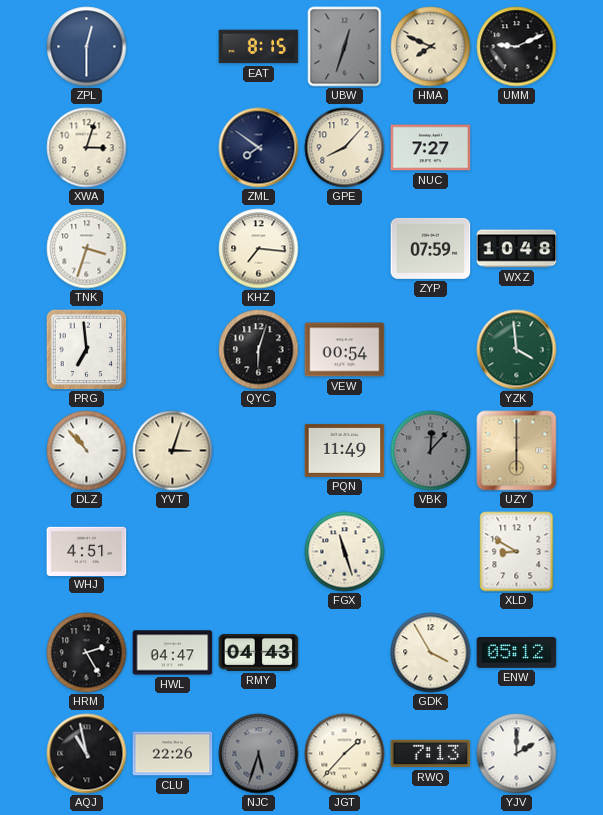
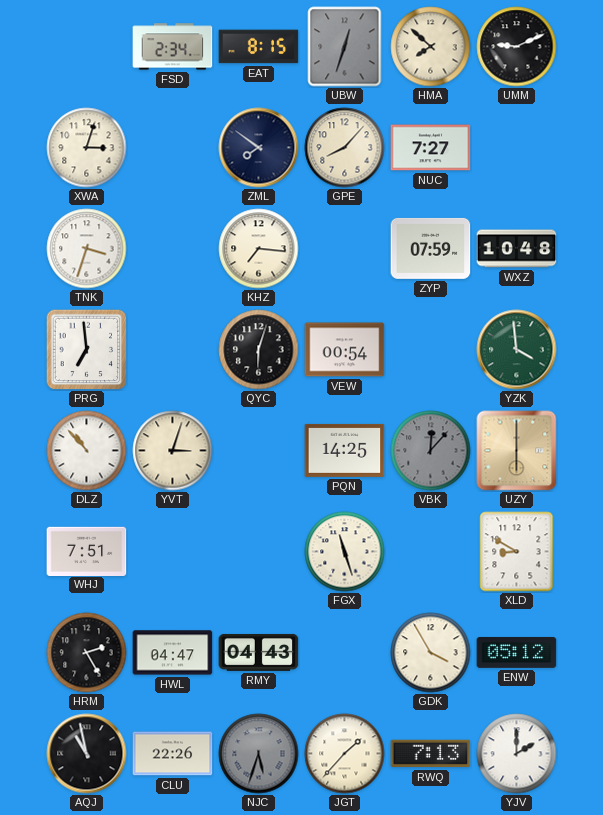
ZPL: 12:30 -> none (87, 47)
FSD: none -> 2:34 (173, 47)
HMA: 7:49 -> 7:52 (431, 47)
PQN: 11:49 -> 14:25 (345, 450)
WHJ: 4:51 -> 7:51 (87, 551)
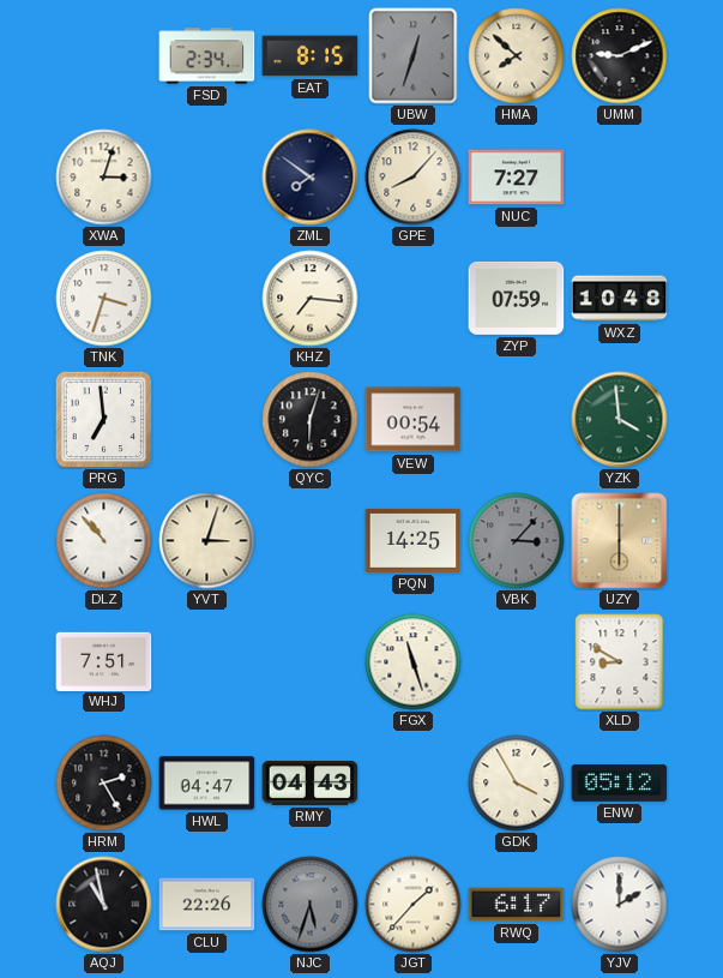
VBK: 12:07 -> 3:07 (517, 541)
RWQ: 7:13 -> 6:17 (517, 905)
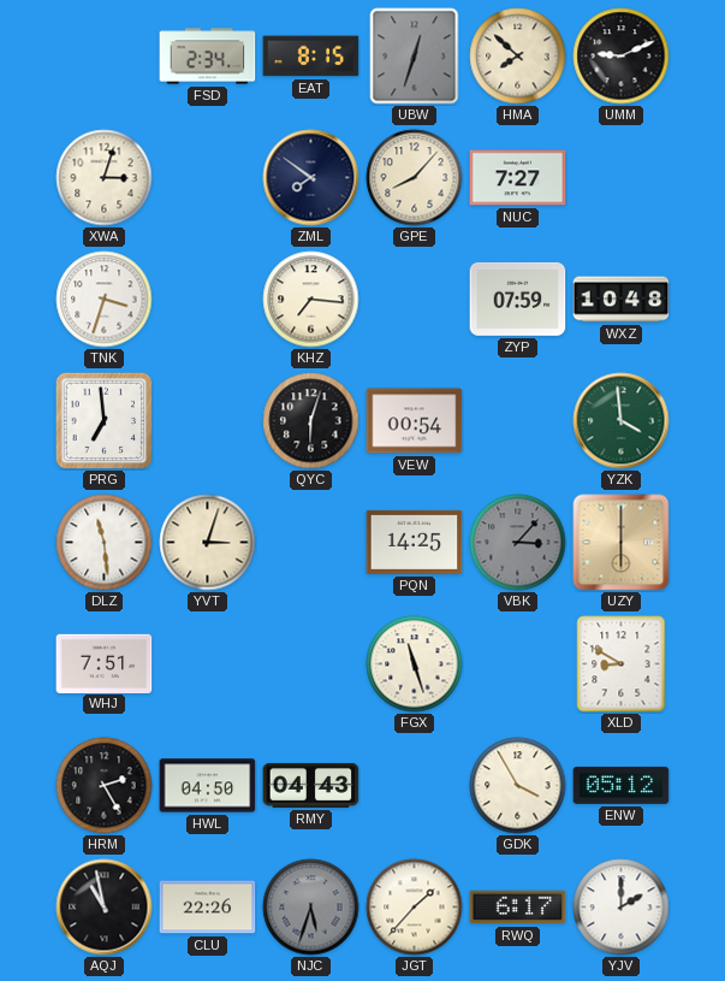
DLZ: 10:53 -> 11:29 (105, 543)
HWL: 04:47 -> 04:50 (208, 786)
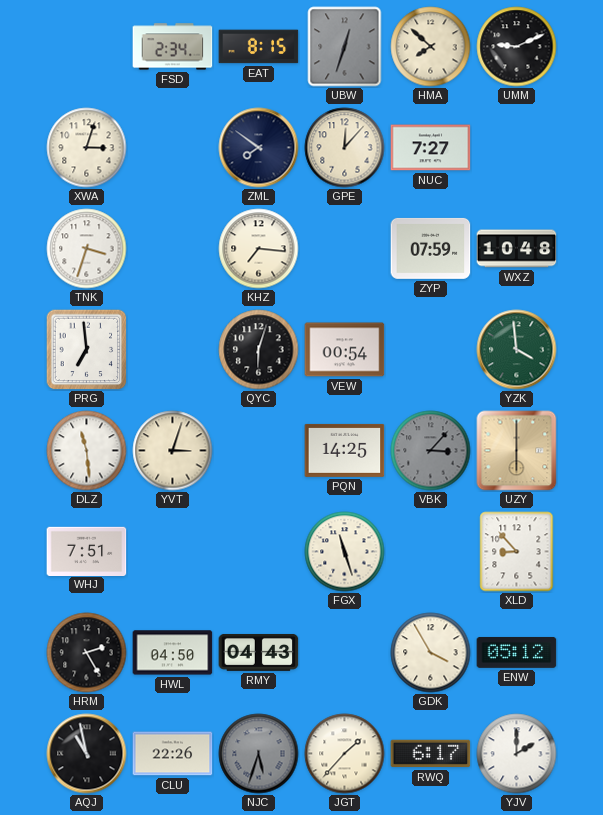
GPE: 8:07 -> 12:07 (345, 148)
XLD: 8:50 -> 8:53 (517, 552)
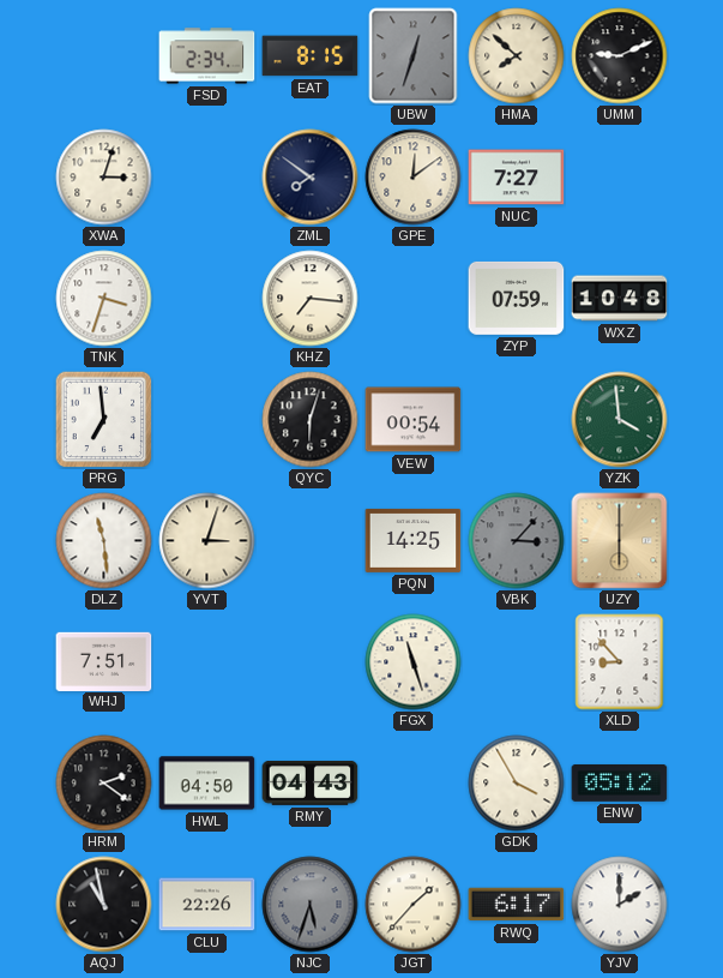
GPE: 12:07 -> 12:09 (414, 178)
HRM: 2:25 -> 2:21 (104, 784)
